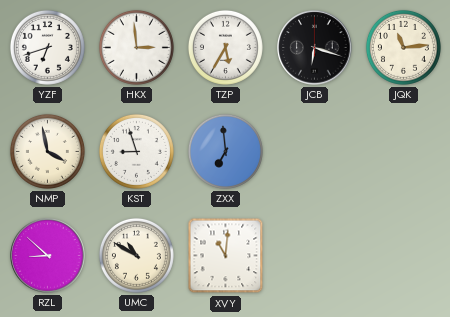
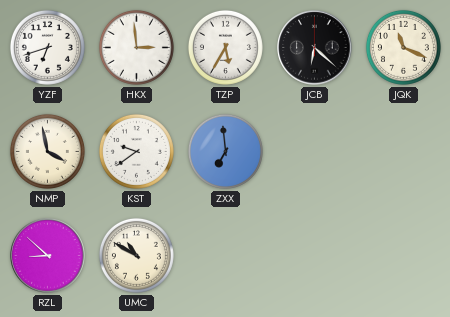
JCB: 6:18 -> 6:22 (315, 48)
JQK: 11:14 -> 11:19 (403, 47)
KST: 8:57 -> 9:39 (136, 151)
XVY: 11:01 -> none (226, 256)
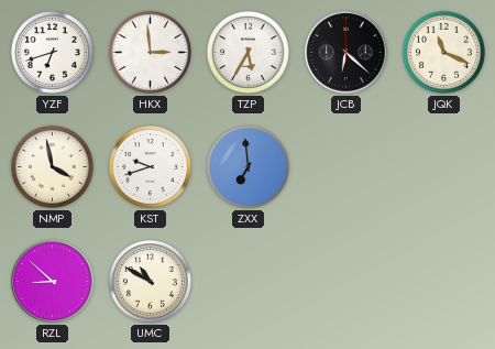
KST: 9:39 -> 9:42 (150, 166)
